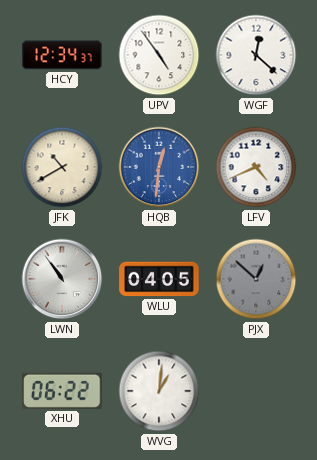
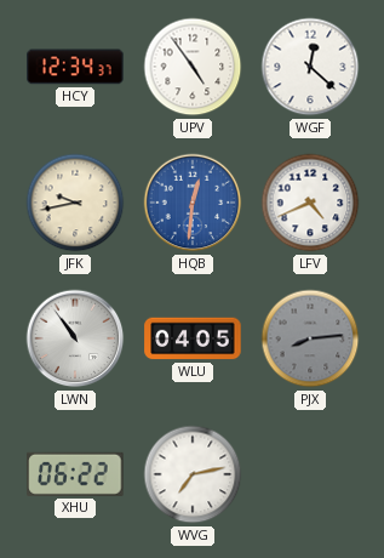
JFK: 10:40 -> 9:43 (75, 203)
PJX: 12:52 -> 8:14 (310, 338)
WVG: 1:01 -> 7:13 (193, 474)
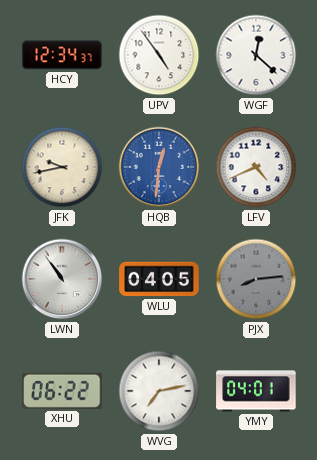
YMY: none -> 04:01 (256, 391)
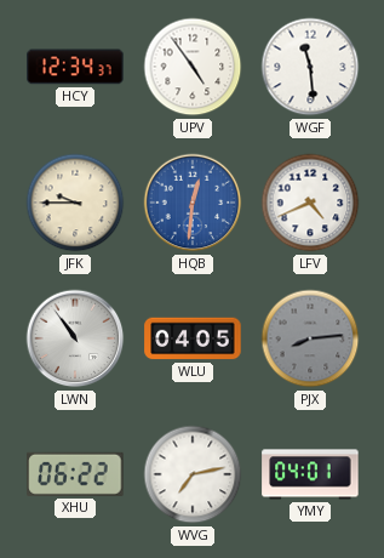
WGF: 12:22 -> 11:29 (310, 67)
JFK: 9:43 -> 9:45 (75, 203)
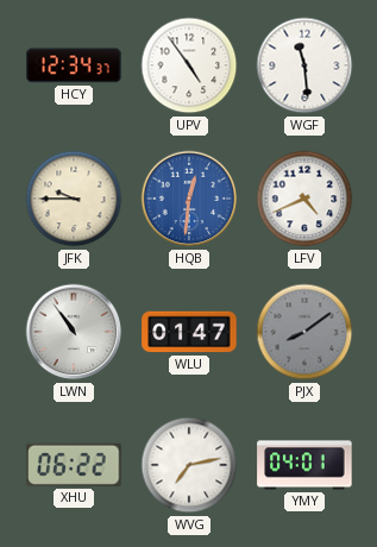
WLU: 04:05 -> 01:47 (189, 332)
PJX: 8:14 -> 8:09 (304, 332)
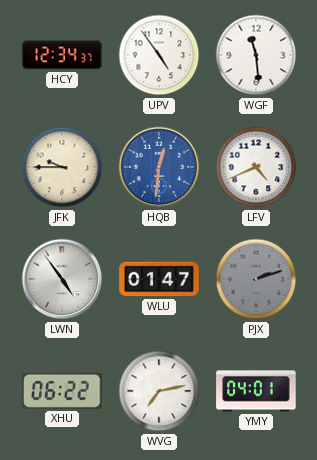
LWN: 10:54 -> 4:54 (62, 279)
PJX: 8:09 -> 2:12 (256, 279)
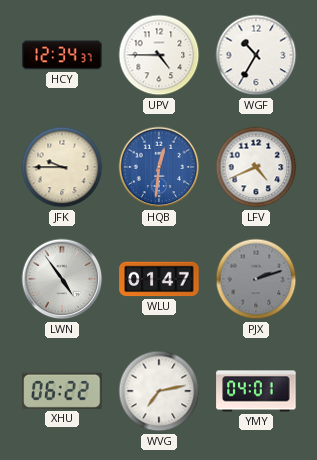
UPV: 4:54 -> 4:45 (159, 55)
WGF: 11:29 -> 10:35 (256, 55)
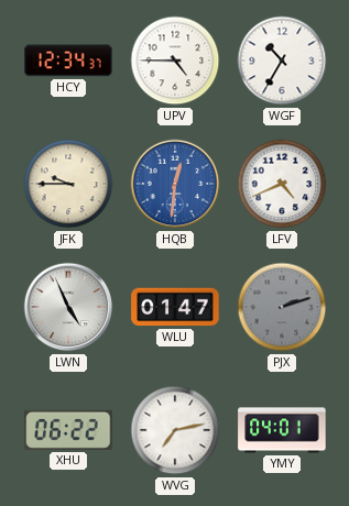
LWN: 4:54 -> 4:56 (68, 307)
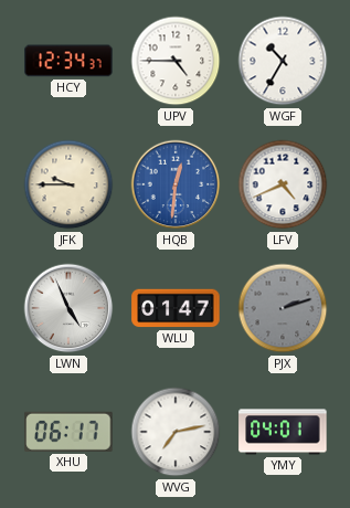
XHU: 06:22 -> 06:17 (68, 432)
